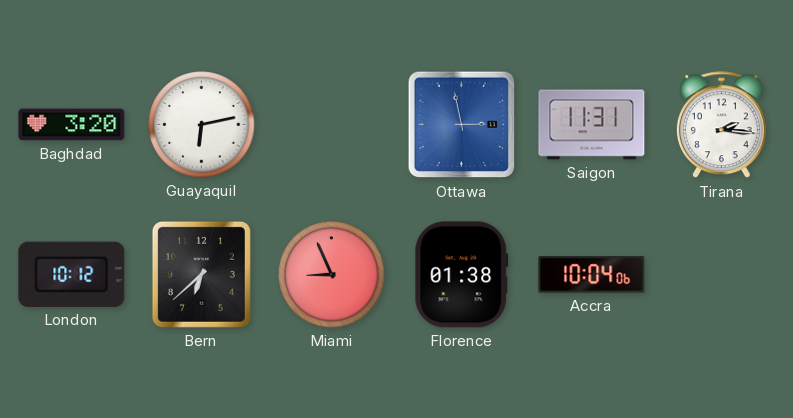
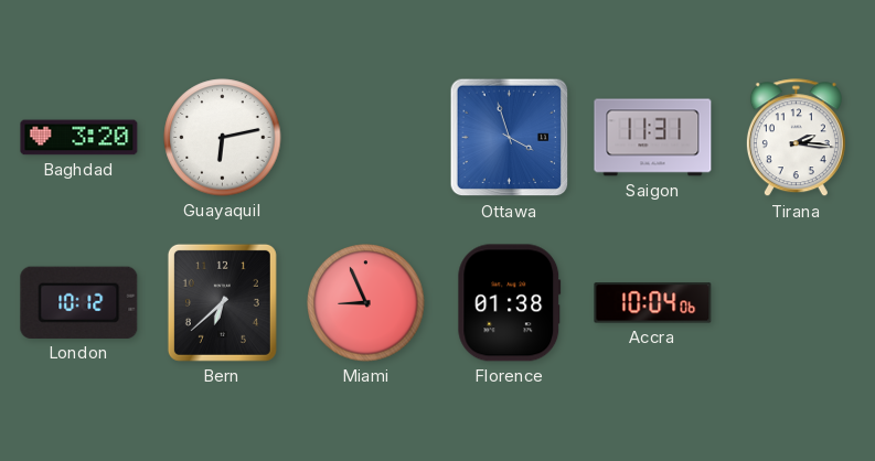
Ottawa: 2:58 -> 3:57 (510, 138)
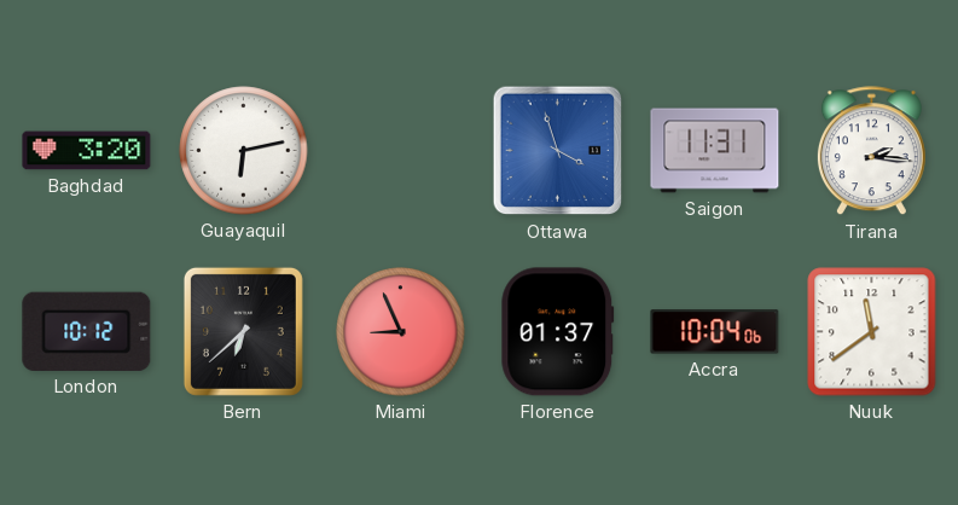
Florence: 01:38 -> 01:37 (558, 332)
Nuuk: none -> 11:39 (872, 332)
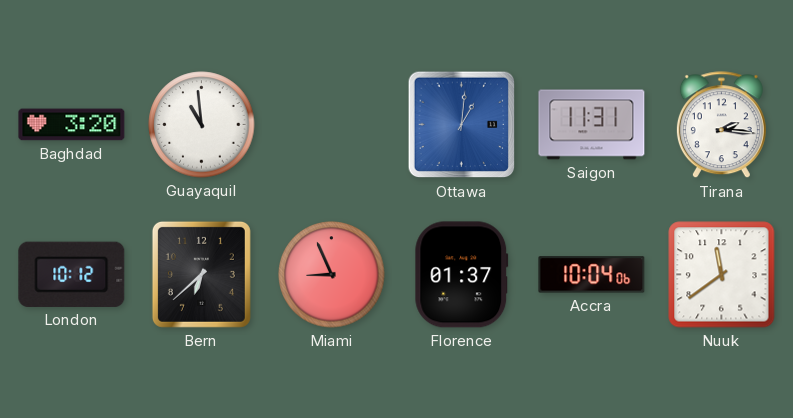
Guayaquil: 6:13 -> 10:59 (202, 125)
Ottawa: 3:57 -> 1:01 (462, 125)
